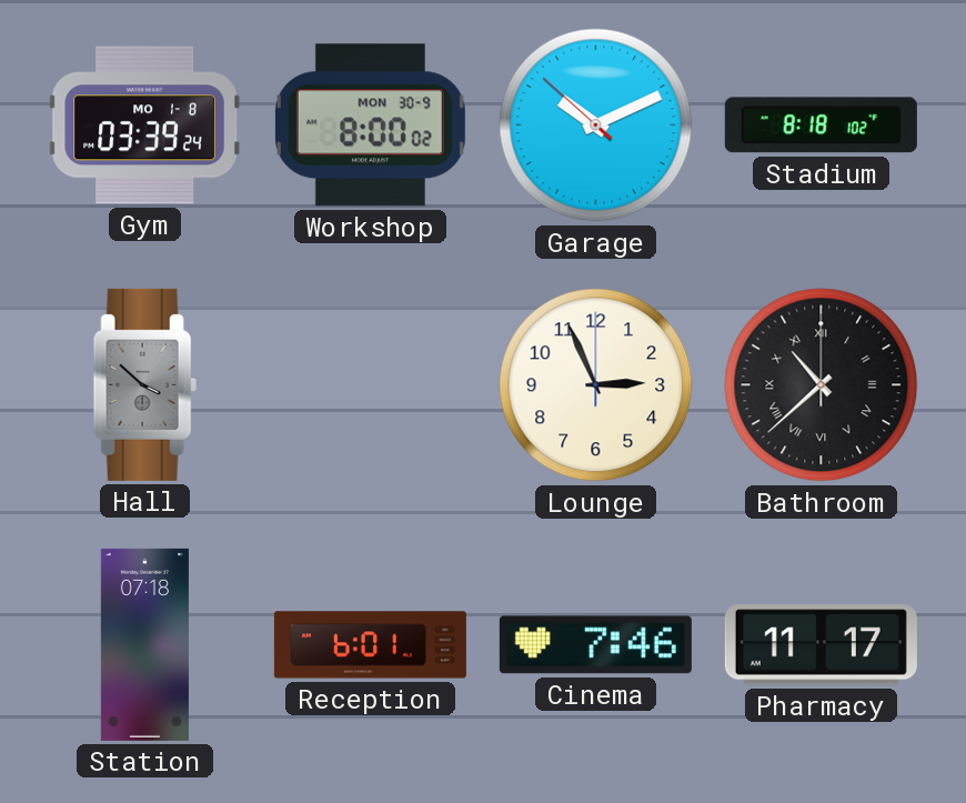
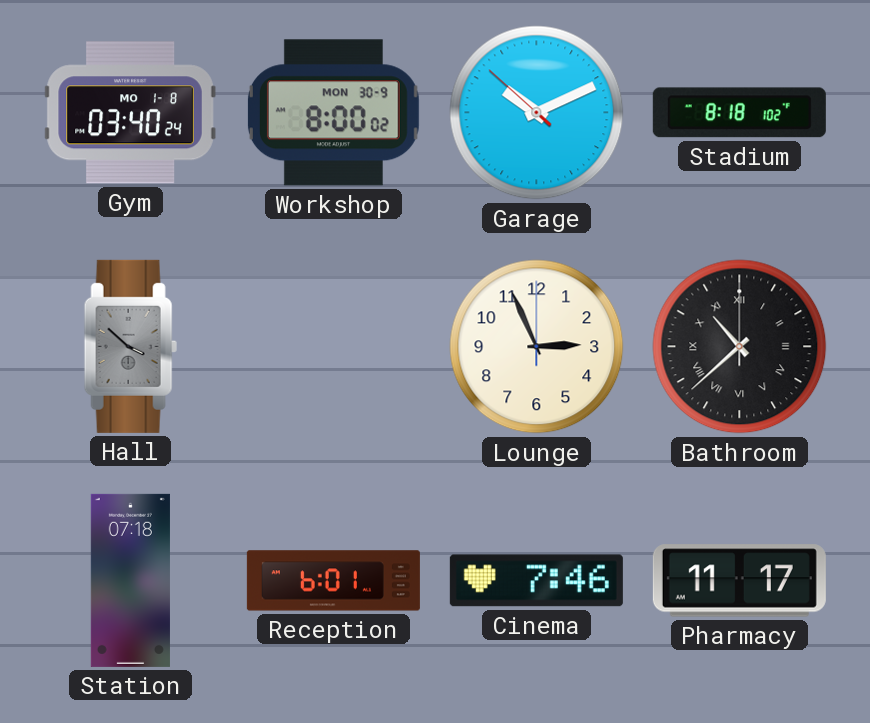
Gym: 03:39 -> 03:40 (130, 113)
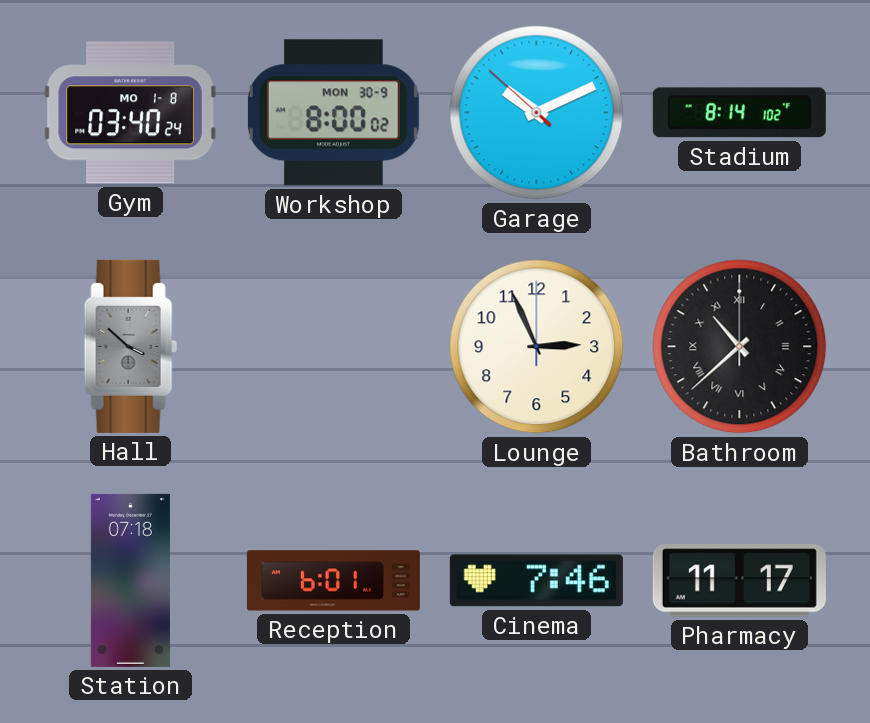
Stadium: 8:18 -> 8:14 (739, 113)
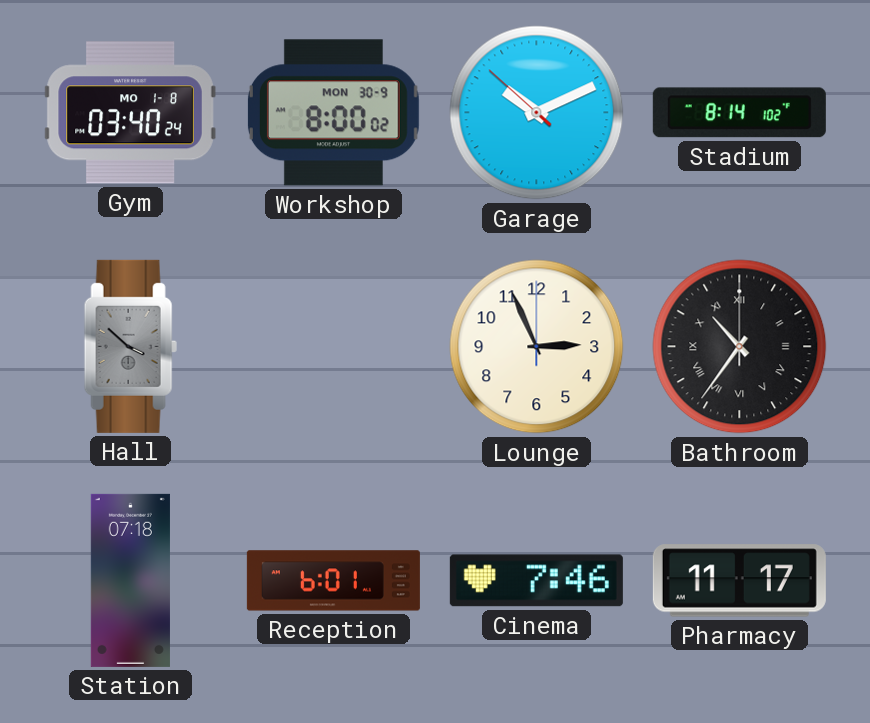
Bathroom: 10:38 -> 10:36 (740, 347)
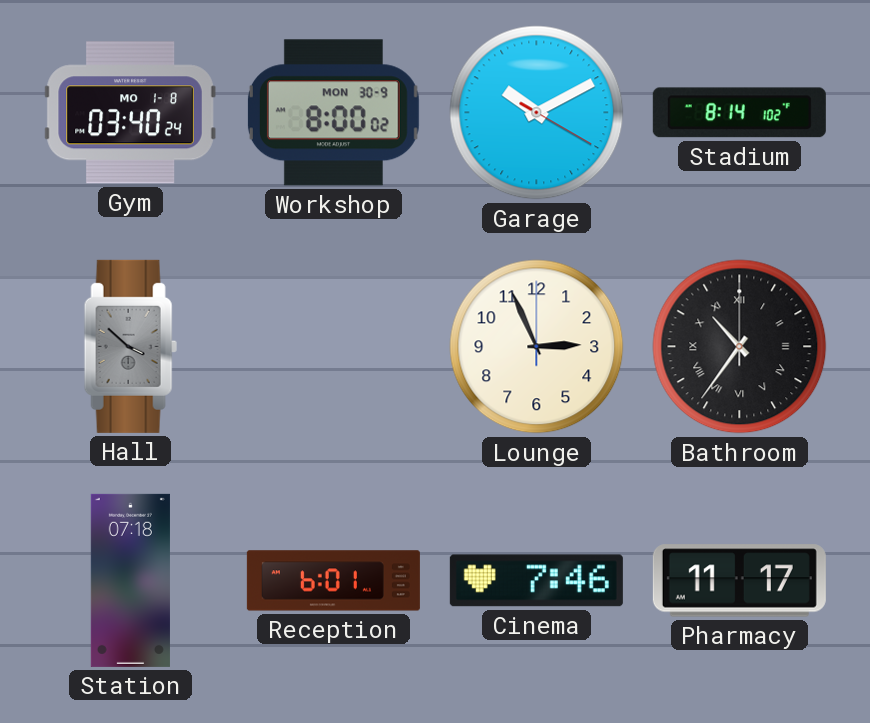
Garage: 10:10:52 -> 10:10:20 (537, 113)
